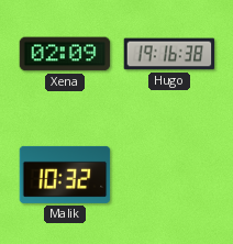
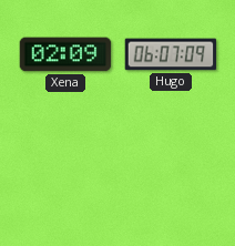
Hugo: 19:16 -> 06:07 (171, 54)
Malik: 10:32 -> none (65, 175)
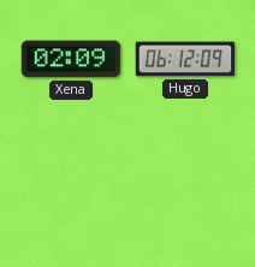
Hugo: 06:07 -> 06:12 (185, 59)
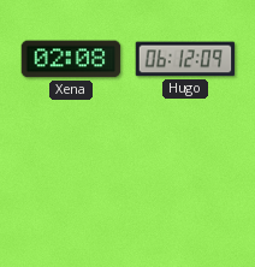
Xena: 02:09 -> 02:08 (71, 59)
